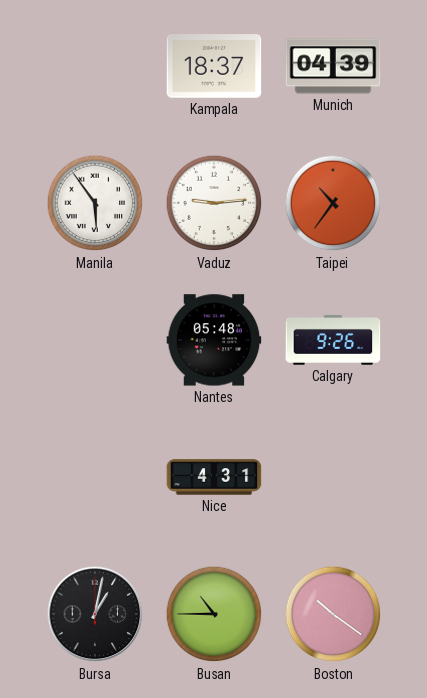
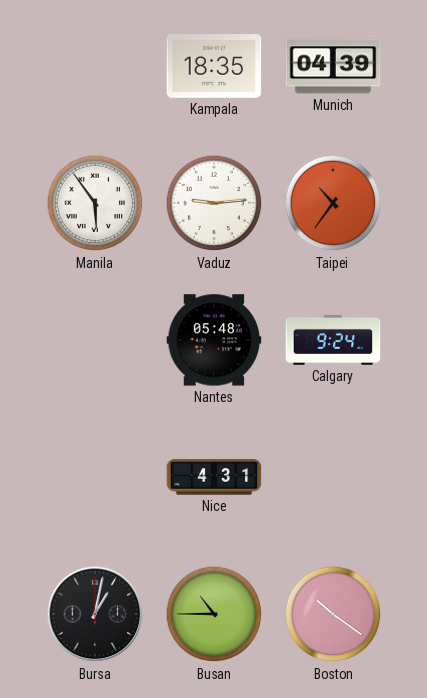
Kampala: 18:37 -> 18:35 (214, 66)
Calgary: 9:26 -> 9:24 (333, 341)
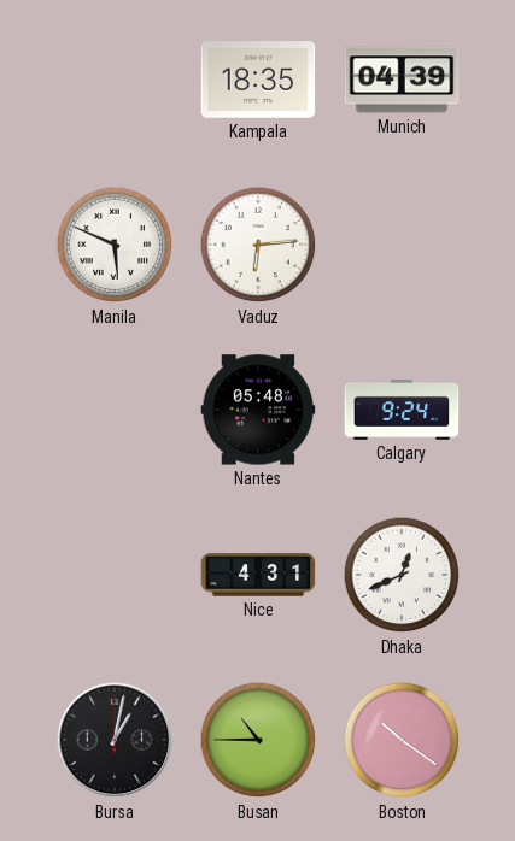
Manila: 5:54 -> 5:49 (115, 245)
Vaduz: 9:14 -> 6:14 (258, 245)
Taipei: 10:36 -> none (333, 203)
Dhaka: none -> 12:41 (402, 575)
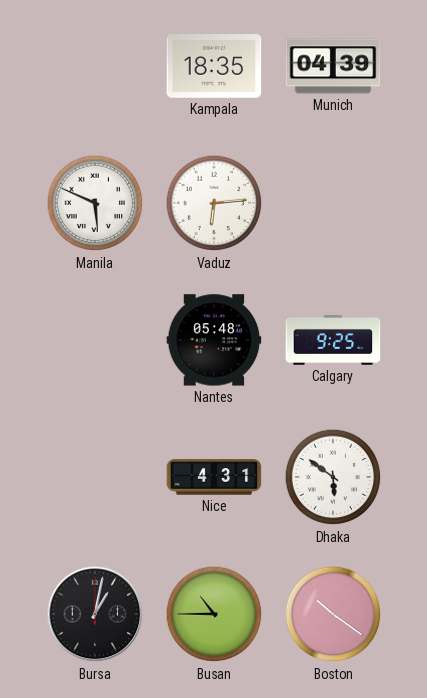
Calgary: 9:24 -> 9:25 (333, 341)
Dhaka: 12:41 -> 5:51 (333, 477)
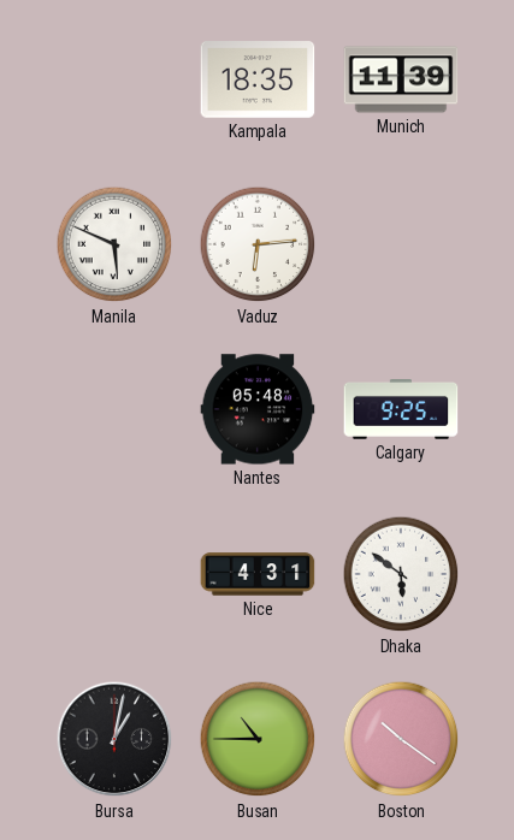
Munich: 04:39 -> 11:39 (401, 79)
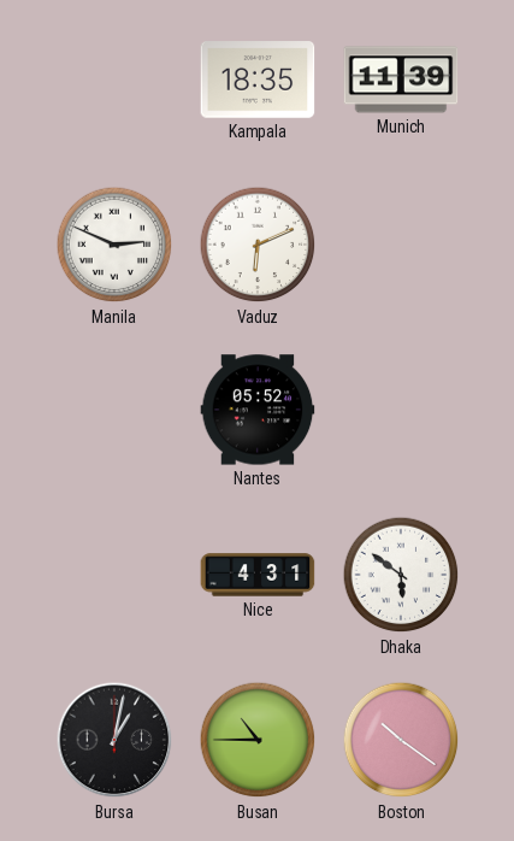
Manila: 5:49 -> 2:49 (114, 245)
Vaduz: 6:14 -> 6:11 (258, 245)
Nantes: 05:48 -> 05:52 (258, 410)
Calgary: 9:25 -> none (401, 410)
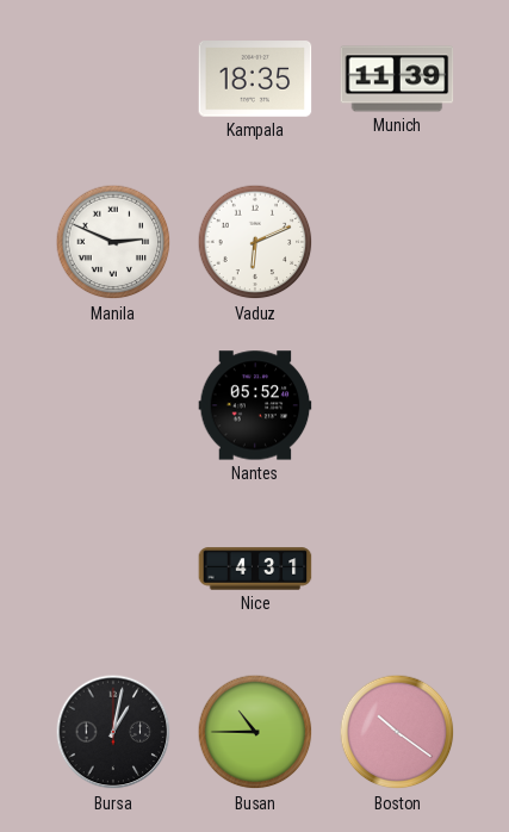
Dhaka: 5:51 -> none (401, 575)
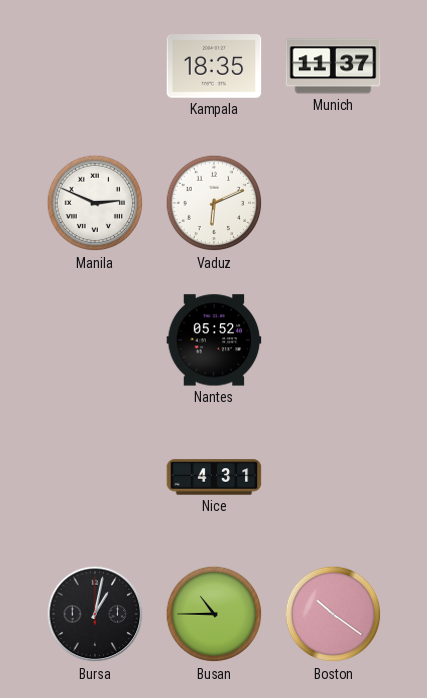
Munich: 11:39 -> 11:37 (333, 66)
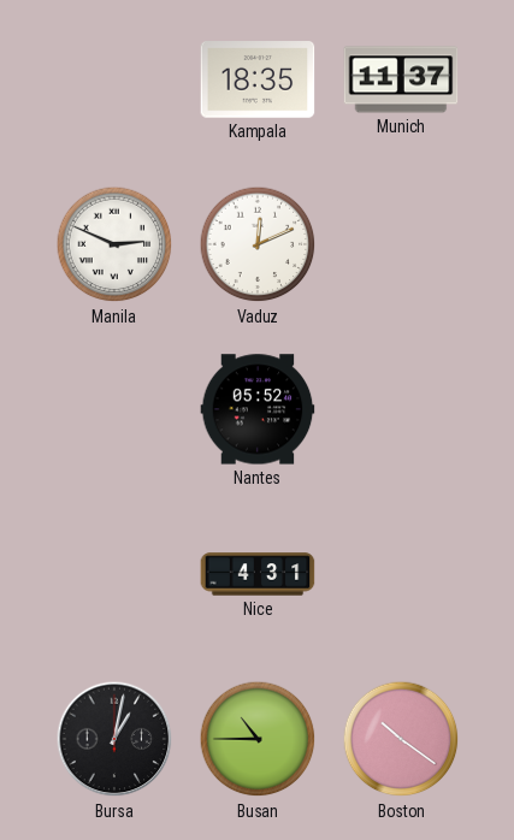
Vaduz: 6:11 -> 12:11 (258, 244)
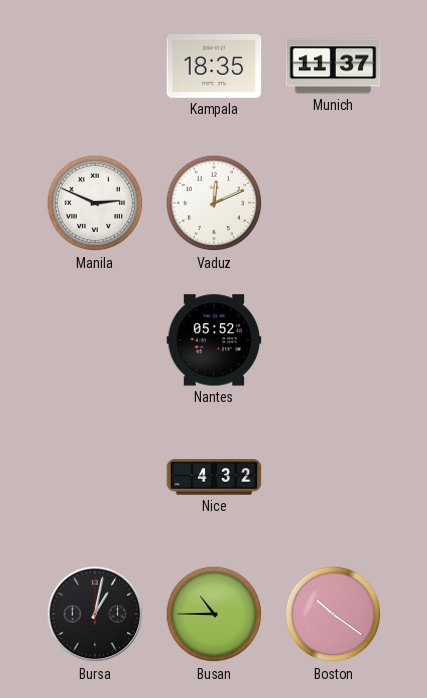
Nice: 4:31 -> 4:32 (214, 477)
